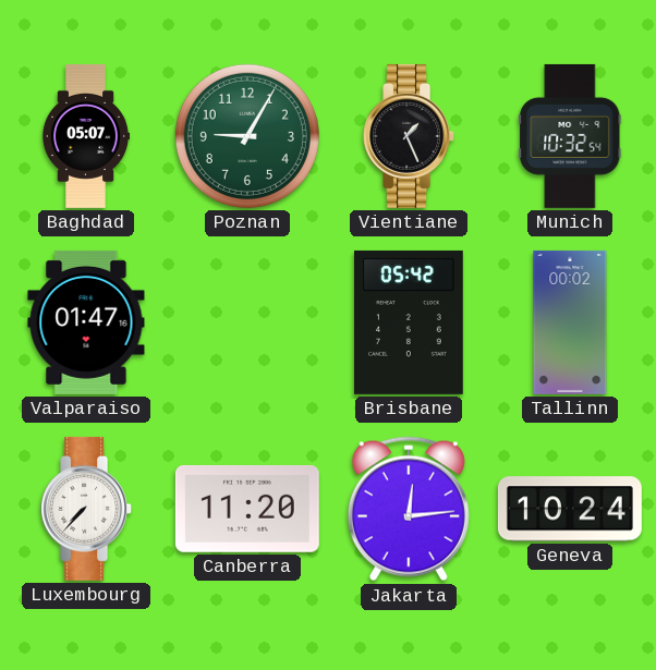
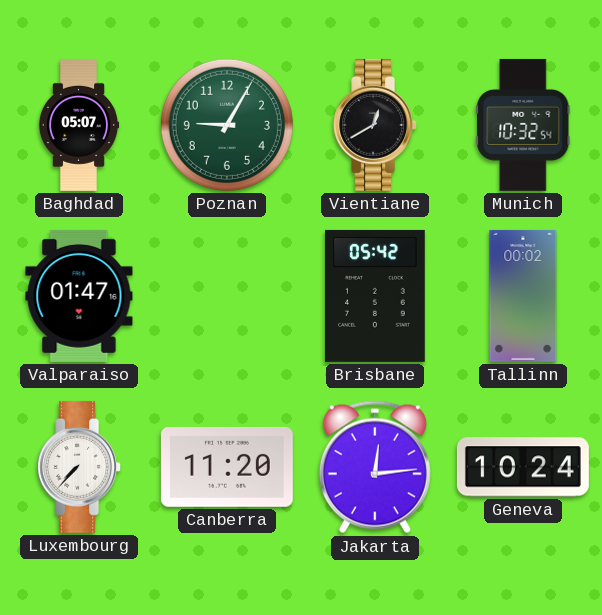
Vientiane: 1:26 -> 12:40 (376, 125)
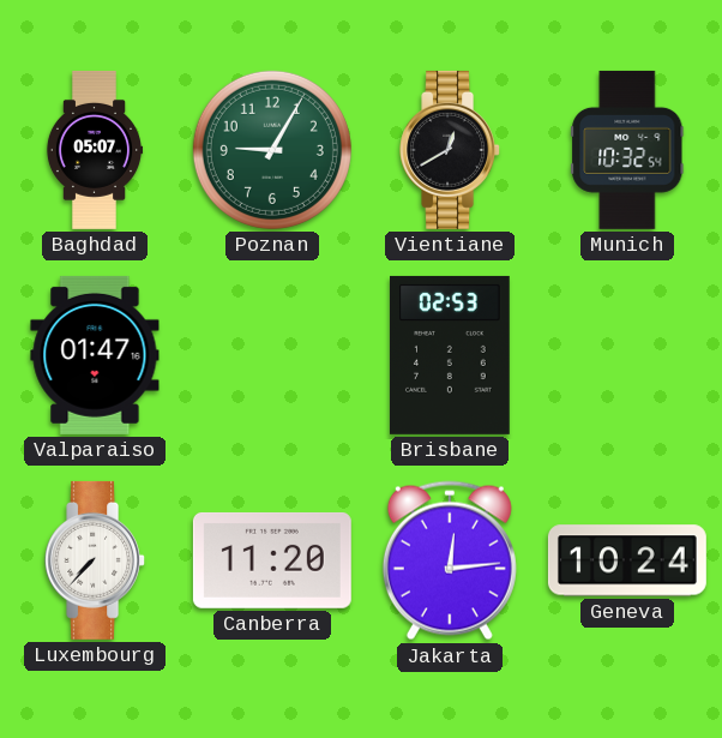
Brisbane: 05:42 -> 02:53 (451, 355)
Tallinn: 00:02 -> none (523, 296)
